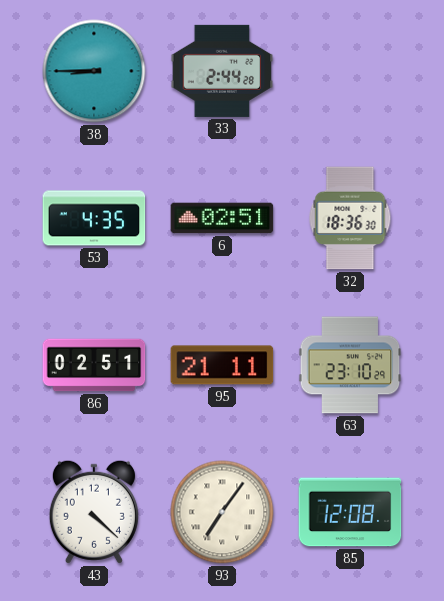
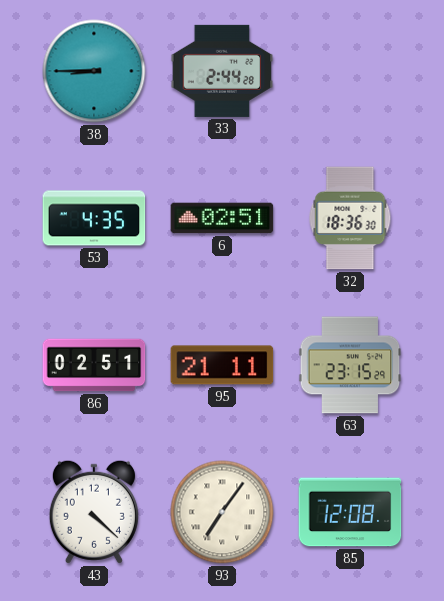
63: 23:10 -> 23:15 (350, 365)
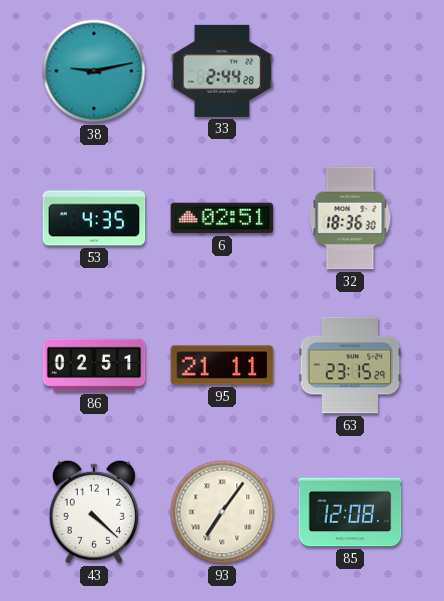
38: 8:45 -> 9:13 (94, 71)
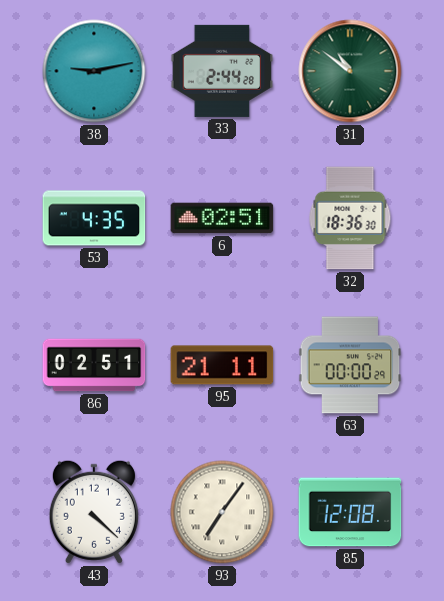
31: none -> 10:51 (350, 71)
63: 23:15 -> 00:00 (350, 365)
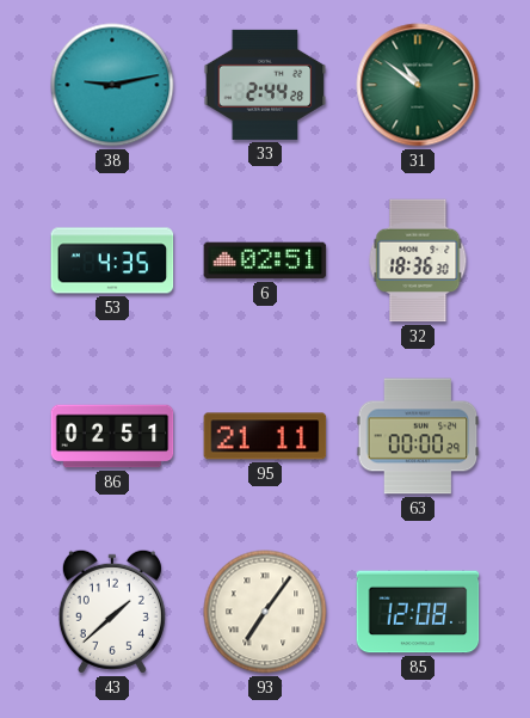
43: 4:22 -> 1:38 (112, 612)
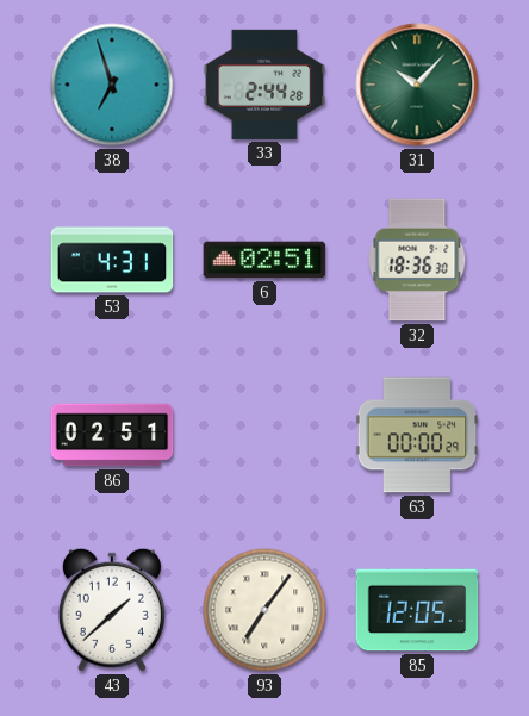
38: 9:13 -> 6:57 (112, 85)
31: 10:51 -> 10:07 (417, 85)
53: 4:35 -> 4:31 (112, 260)
95: 21:11 -> none (265, 436)
85: 12:08 -> 12:05 (417, 610)
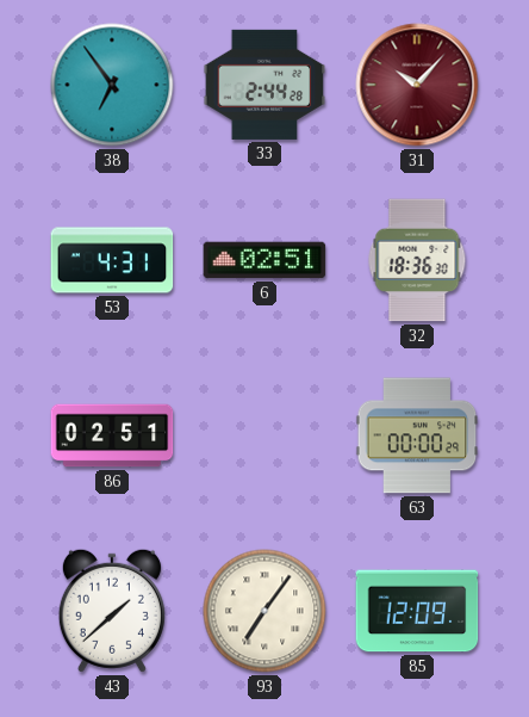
38: 6:57 -> 6:54 (112, 85)
31 dial: green -> burgundy (417, 85)
85: 12:05 -> 12:09 (417, 611)
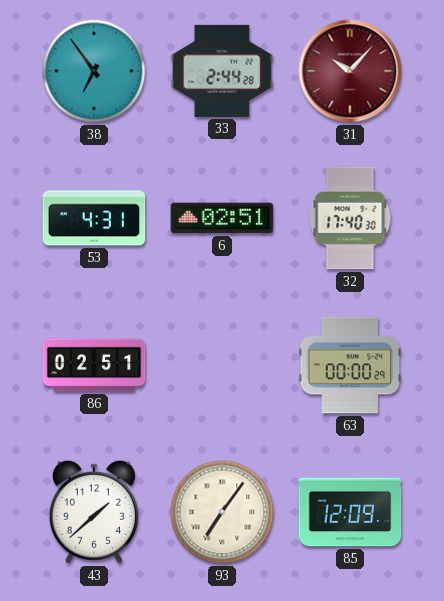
32: 18:36 -> 17:40 (350, 218)
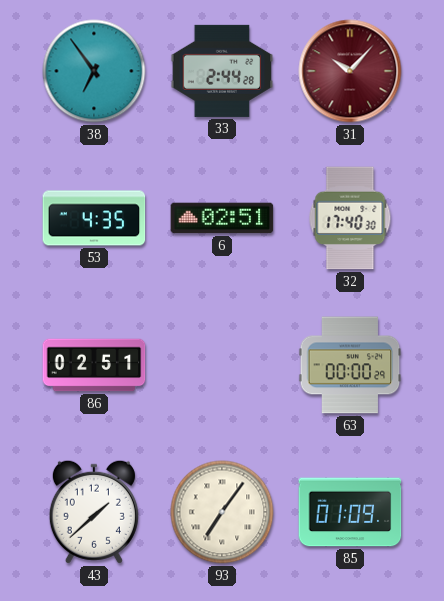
53: 4:31 -> 4:35 (94, 218)
85: 12:09 -> 01:09 (350, 512)
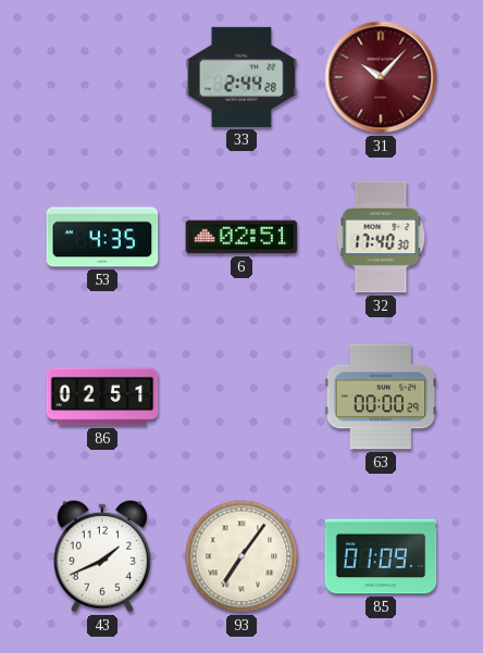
38: 6:54 -> none (94, 71)
43: 1:38 -> 1:41 (102, 556)
